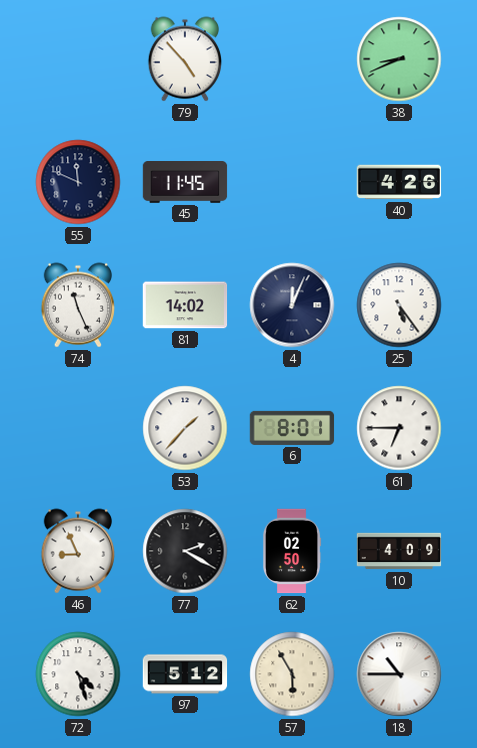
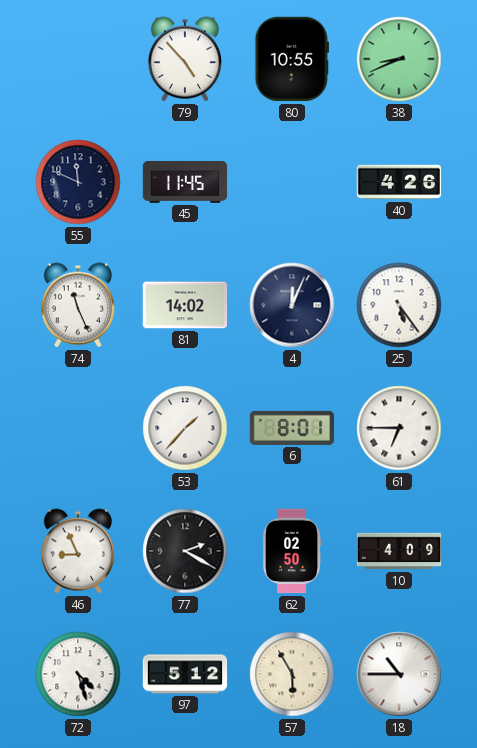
80: none -> 10:55 (291, 59)
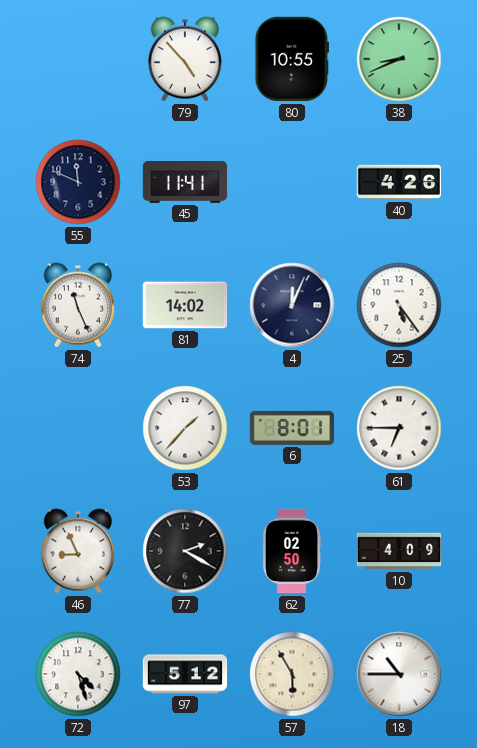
45: 11:45 -> 11:41 (185, 183)
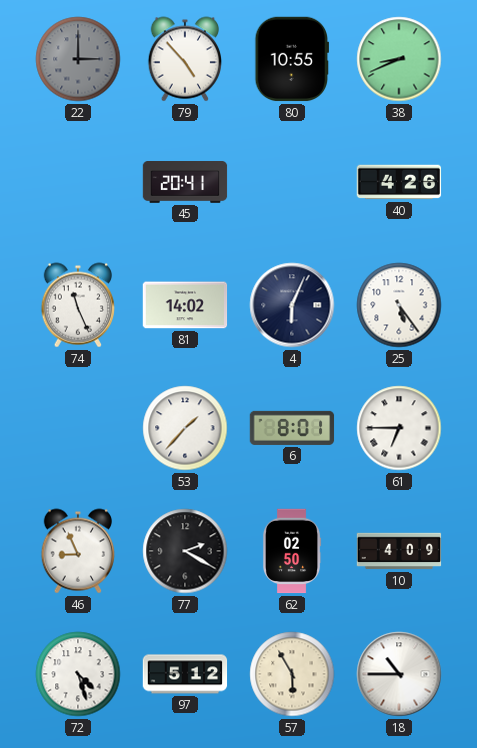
22: none -> 3:00 (78, 59)
55: 11:49 -> none (78, 182)
45: 11:41 -> 20:41 (185, 183)
4: 12:04 -> 6:04 (292, 305)
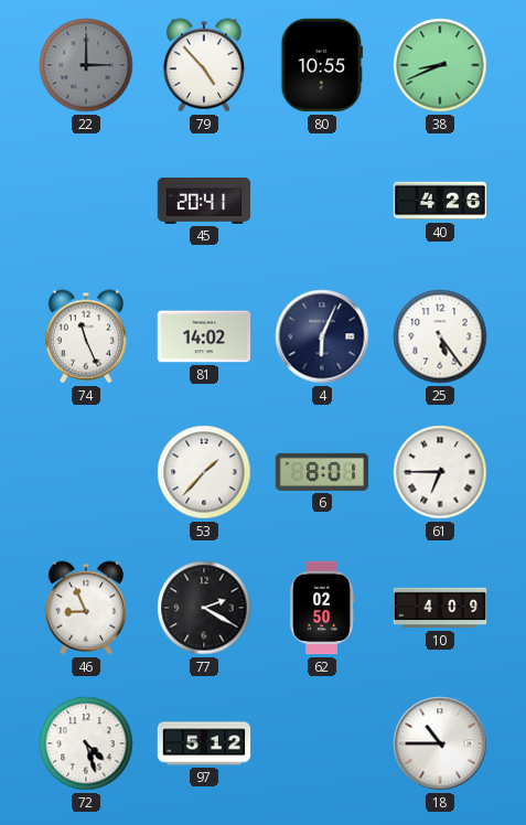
57: 5:55 -> none (292, 674)
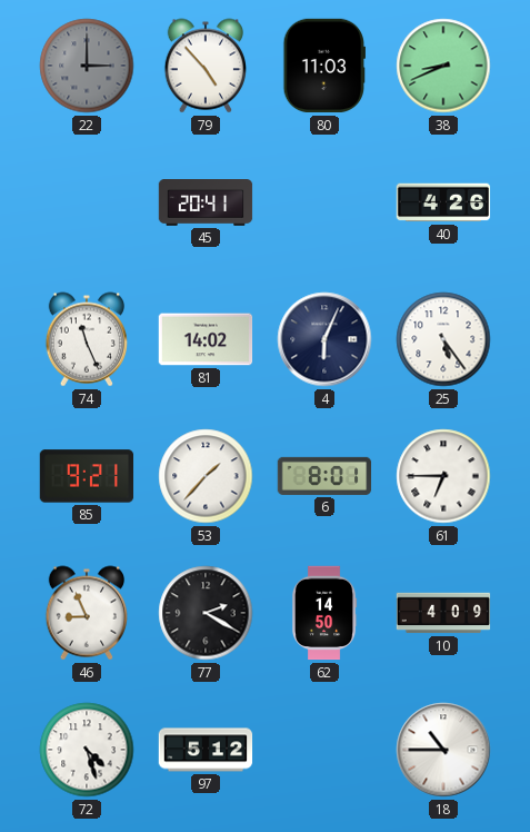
80: 10:55 -> 11:03 (323, 66)
85: none -> 9:21 (87, 476)
62: 02:50 -> 14:50 (324, 613)
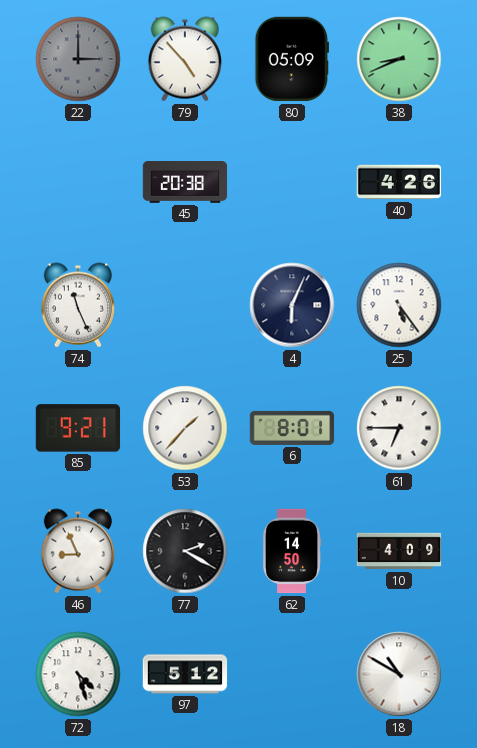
80: 11:03 -> 05:09 (291, 59)
45: 20:41 -> 20:38 (185, 183)
81: 14:02 -> none (206, 339)
18: 10:45 -> 10:50 (399, 674)
